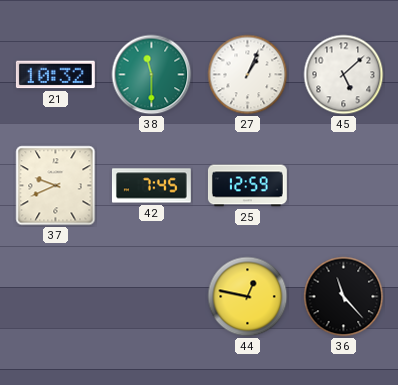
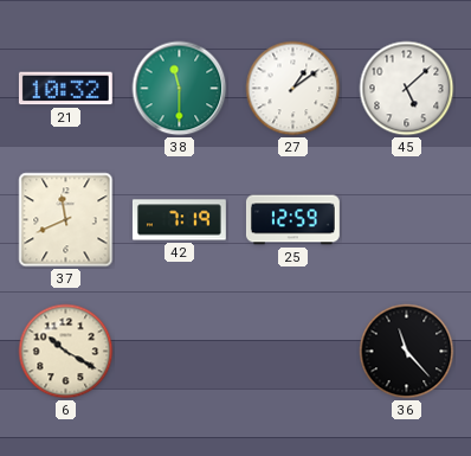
27: 1:04 -> 1:09 (293, 89)
37: 9:41 -> 11:41 (66, 220)
42: 7:45 -> 7:19 (179, 220)
6: none -> 10:20 (66, 352)
44: 12:47 -> none (248, 297)
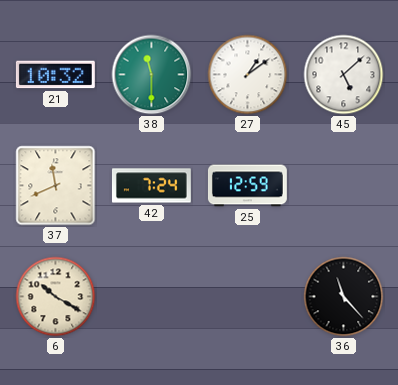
42: 7:19 -> 7:24 (151, 186)
